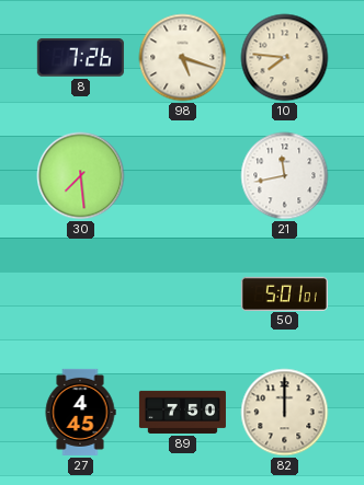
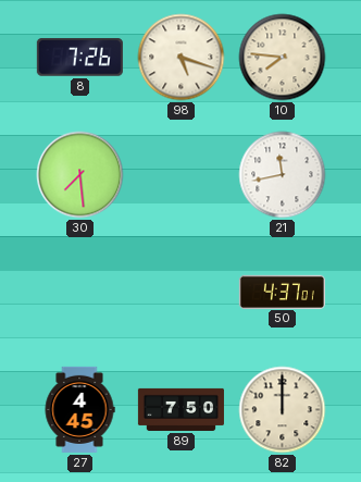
50: 5:01 -> 4:37 (282, 292)
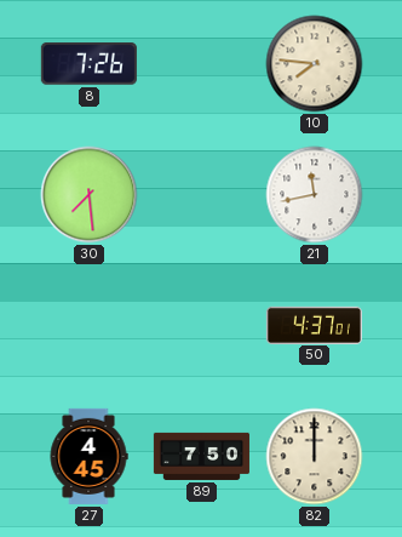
98: 5:18 -> none (182, 58)
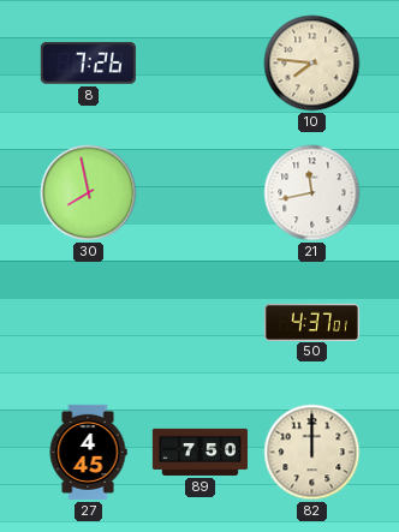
30: 7:29 -> 7:58 (89, 193)
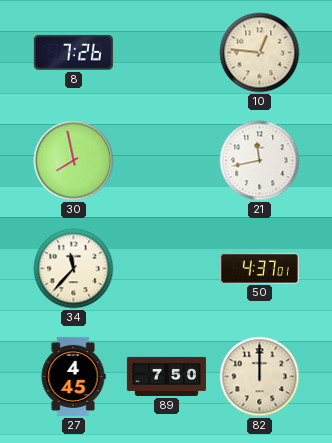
10: 7:46 -> 12:46 (260, 53)
34: none -> 11:37 (74, 269)
